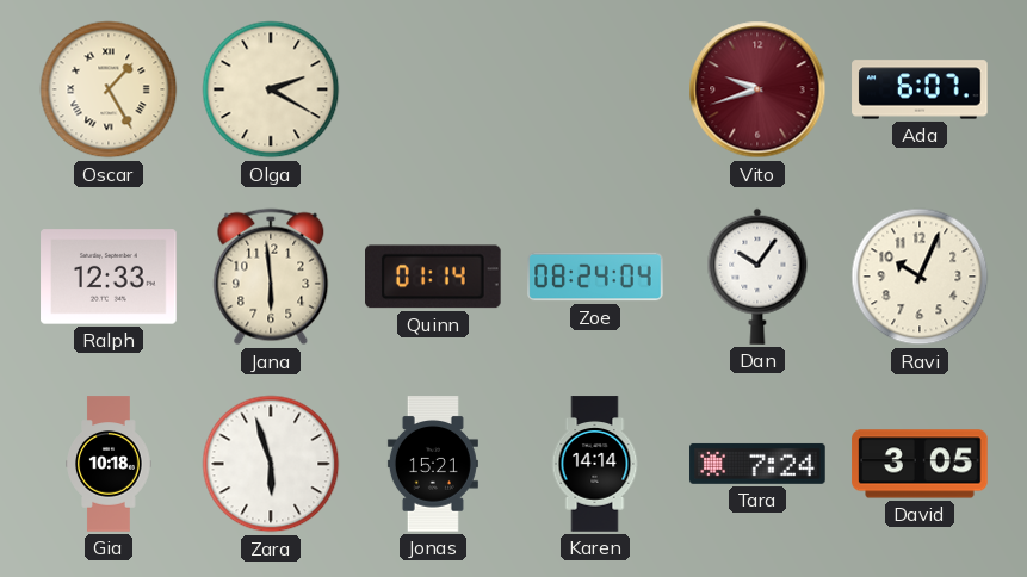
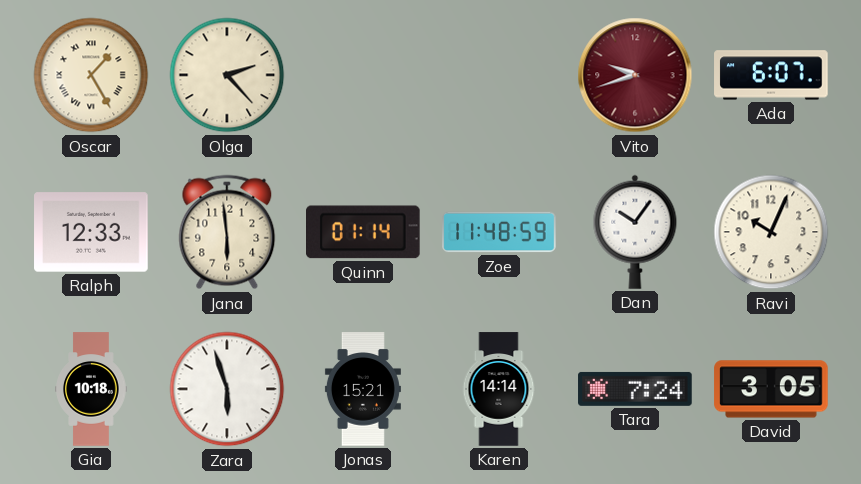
Olga: 2:20 -> 2:23 (227, 75)
Zoe: 08:24 -> 11:48 (499, 232)
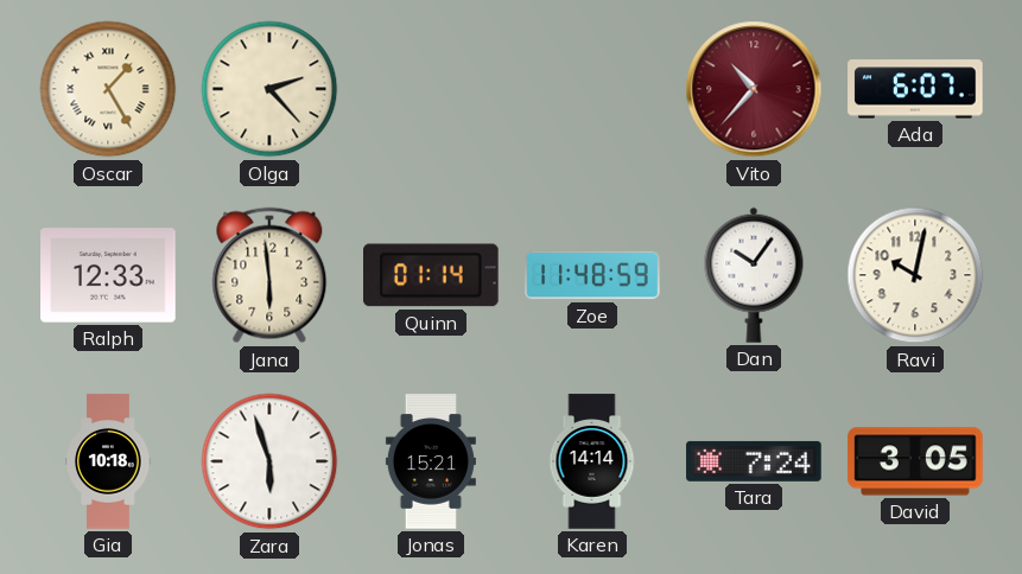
Vito: 9:42 -> 10:37 (754, 89)
Ravi: 10:04 -> 10:02 (915, 275)
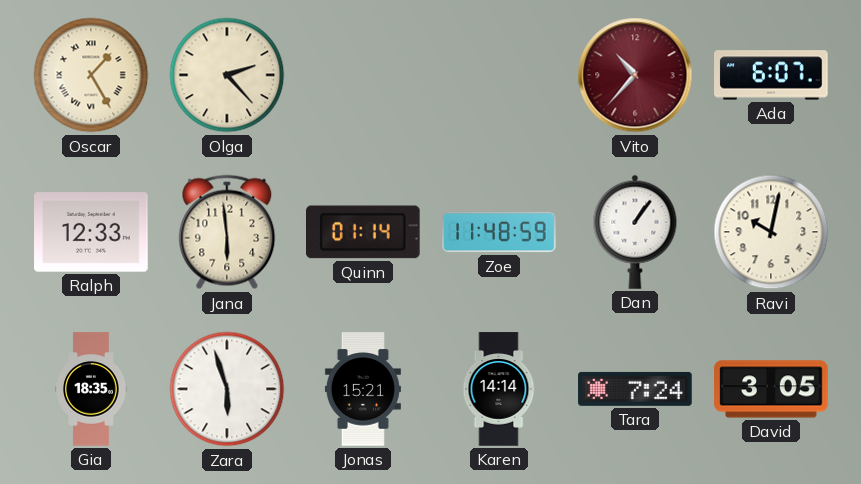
Dan: 10:06 -> 1:06 (635, 232)
Gia: 10:18 -> 18:35 (91, 389)
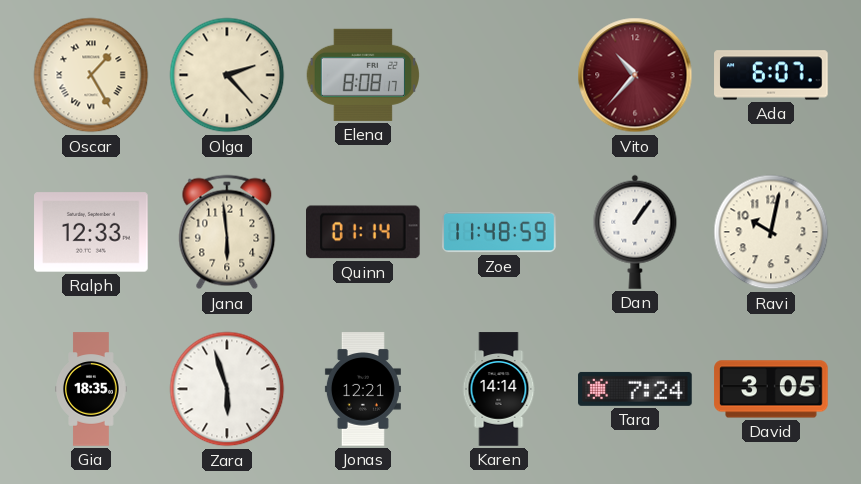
Elena: none -> 8:08 (363, 75)
Jonas: 15:21 -> 12:21 (363, 389)
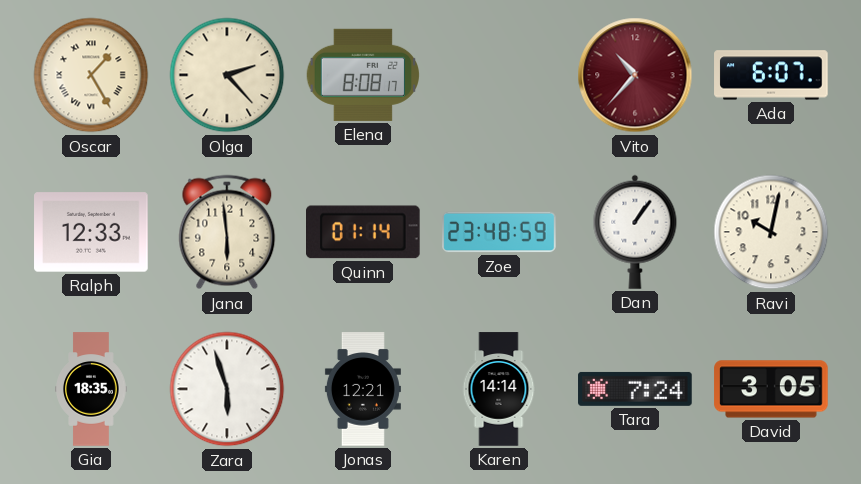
Zoe: 11:48 -> 23:48 (499, 232)
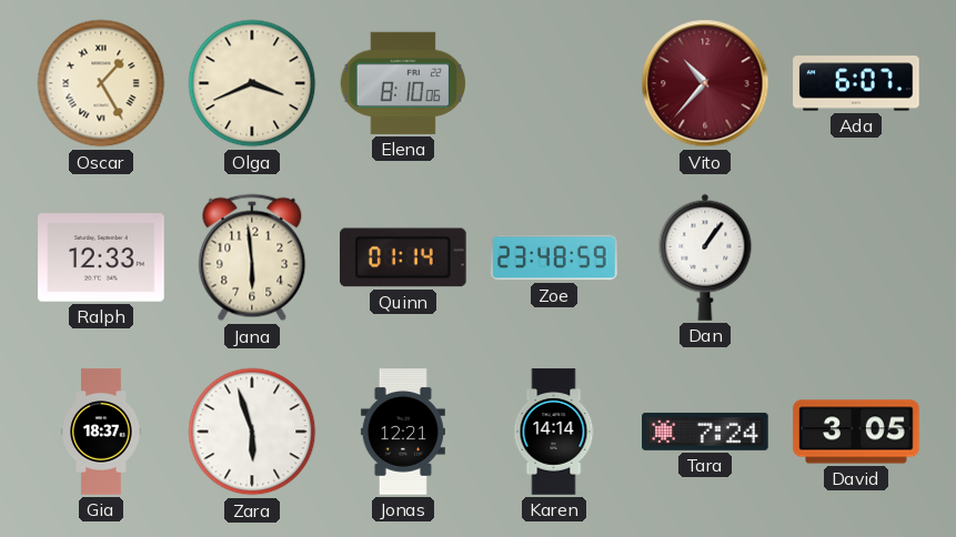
Olga: 2:23 -> 3:41 (252, 83)
Elena: 8:08 -> 8:10 (403, 83)
Ravi: 10:02 -> none (771, 232)
Gia: 18:35 -> 18:37 (101, 432)
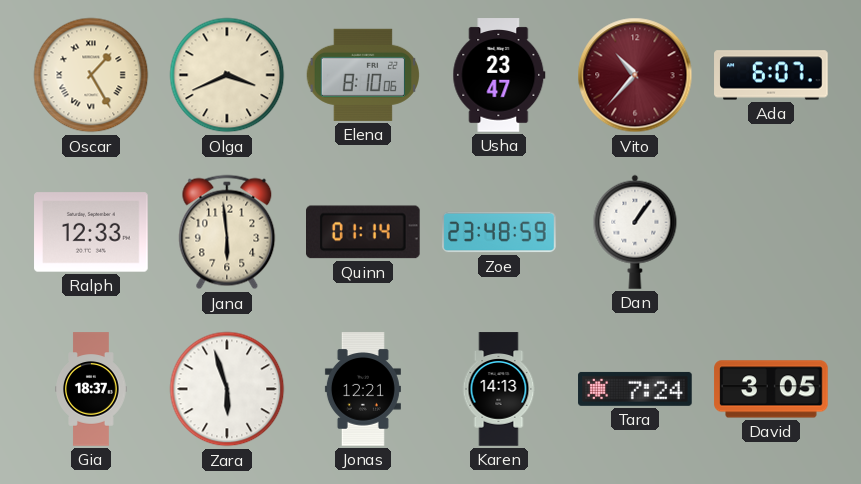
Usha: none -> 23:47 (499, 75)
Karen: 14:14 -> 14:13 (499, 389)
